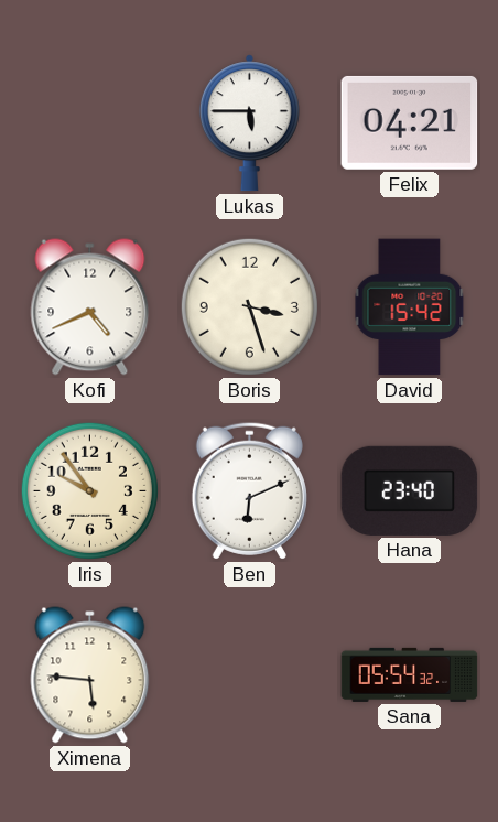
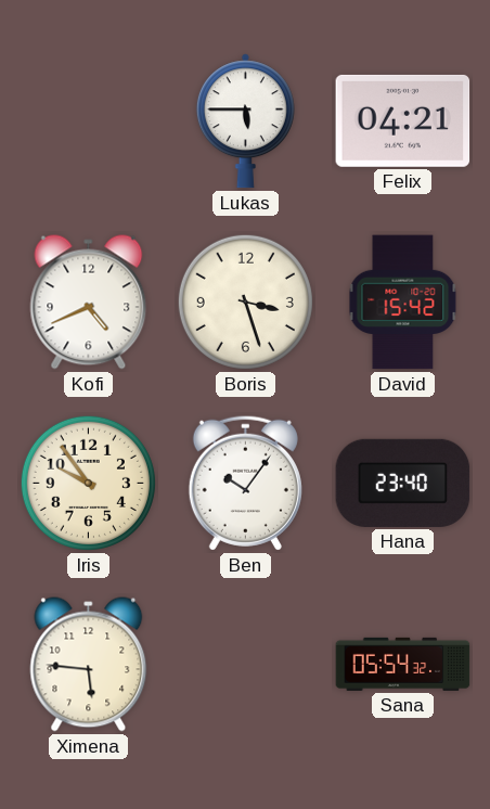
Ben: 6:11 -> 10:06 (245, 483)
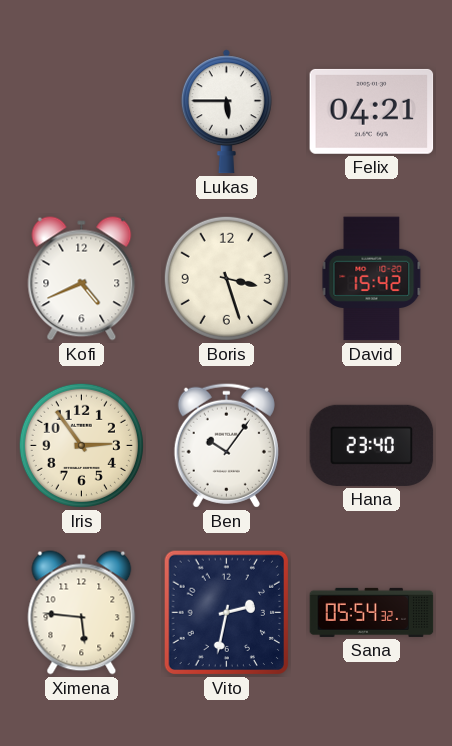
Iris: 9:54 -> 2:54 (81, 445)
Vito: none -> 2:32 (227, 613)
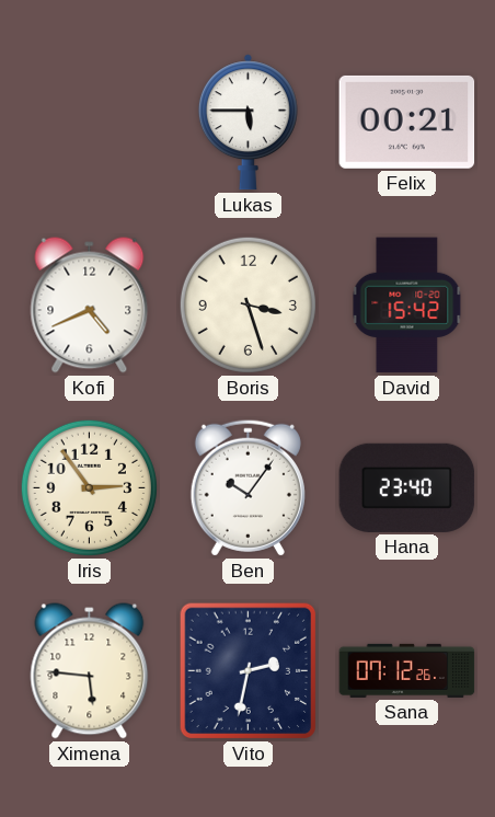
Felix: 04:21 -> 00:21 (407, 122)
Sana: 05:54 -> 07:12 (407, 670)
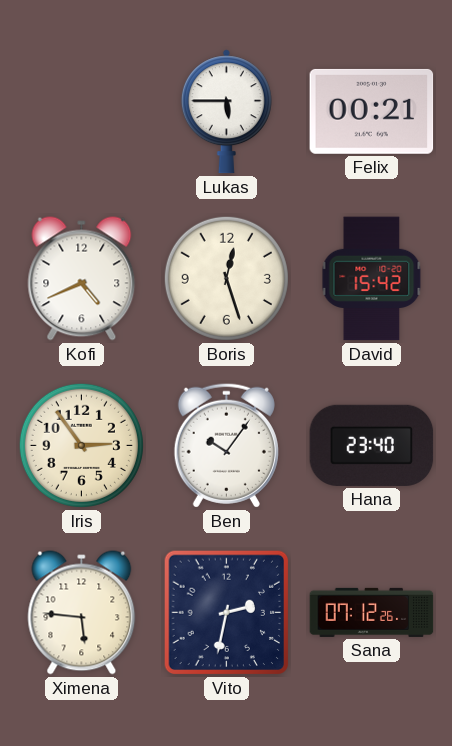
Boris: 3:27 -> 12:27 (226, 278)
